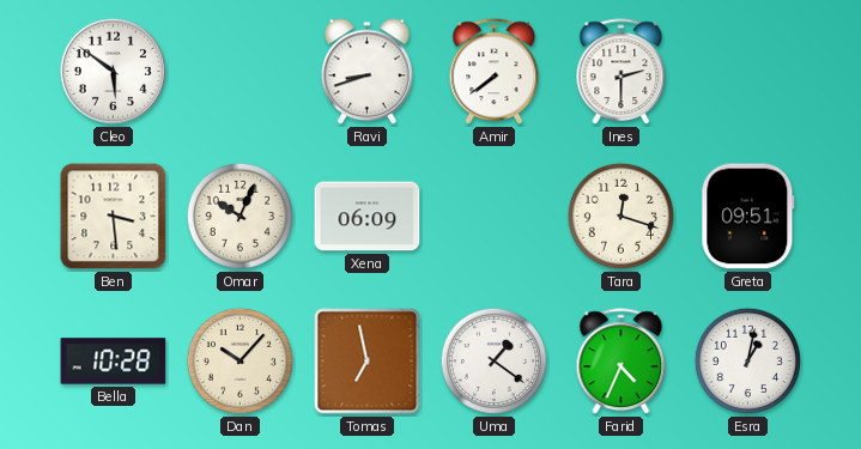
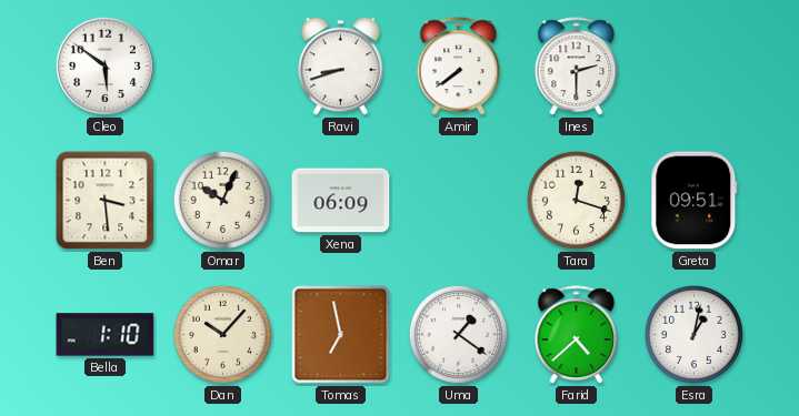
Bella: 10:28 -> 1:10 (106, 335)
Farid: 4:34 -> 4:38 (577, 335)
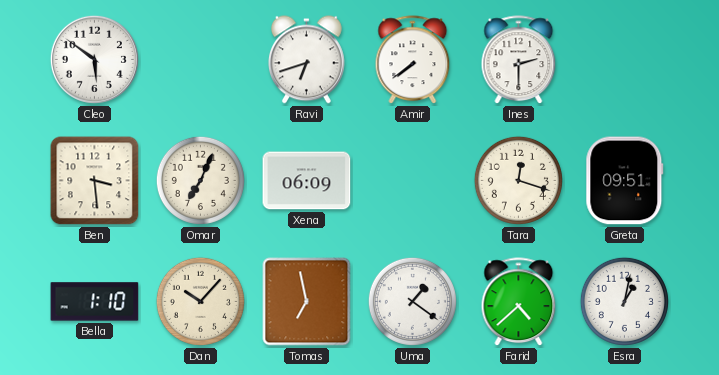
Ravi: 8:42 -> 6:42 (306, 60)
Omar: 10:04 -> 7:04 (200, 180)
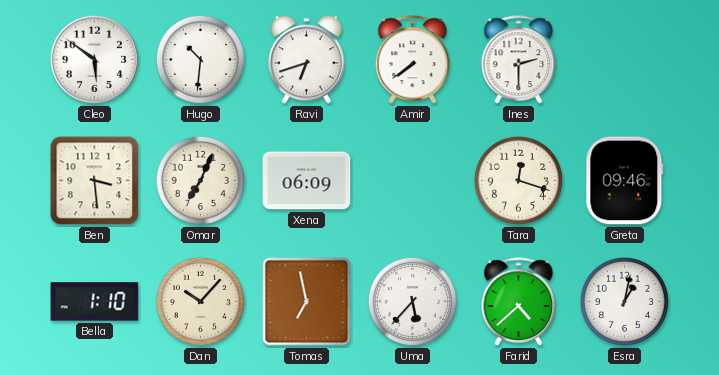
Hugo: none -> 10:31 (200, 59)
Greta: 09:51 -> 09:46 (625, 181)
Uma: 1:21 -> 5:37 (412, 301)
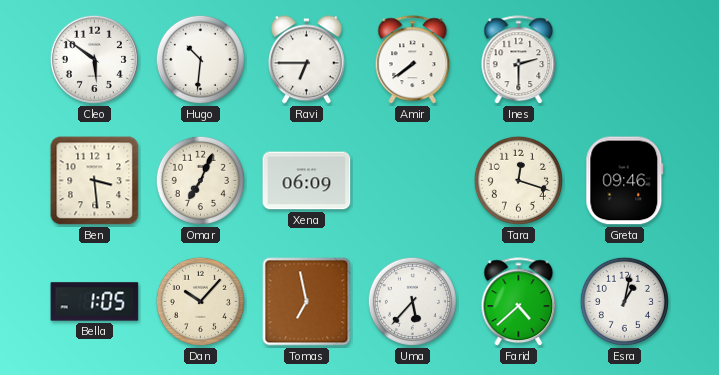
Ravi: 6:42 -> 6:45 (306, 60)
Bella: 1:10 -> 1:05 (95, 302)
